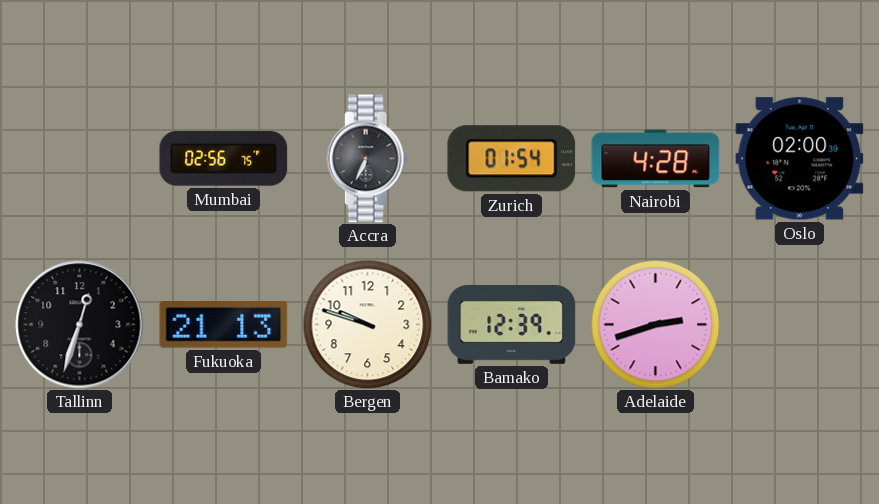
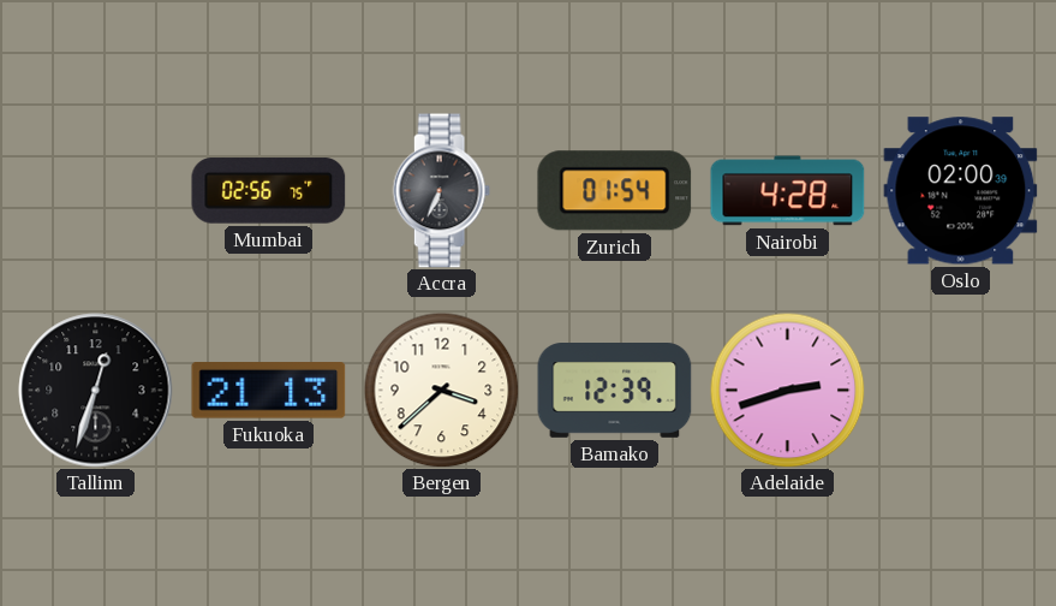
Bergen: 9:48 -> 3:38 (441, 390)
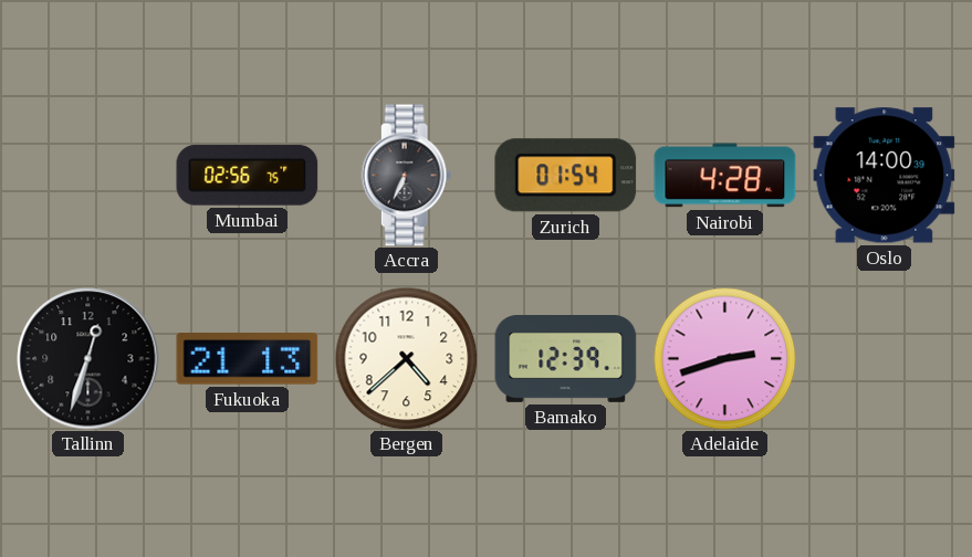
Oslo: 02:00 -> 14:00 (885, 176)
Bergen: 3:38 -> 4:38 (406, 358)
